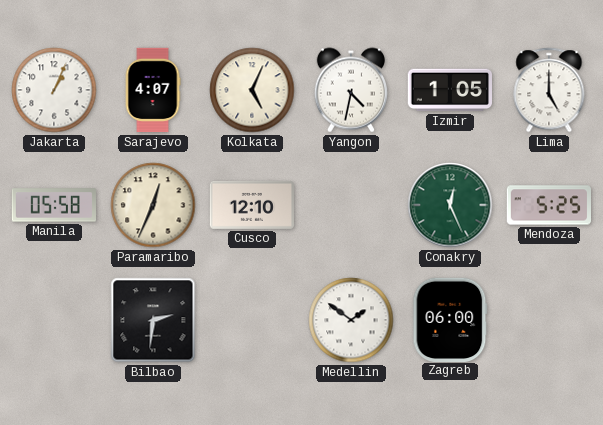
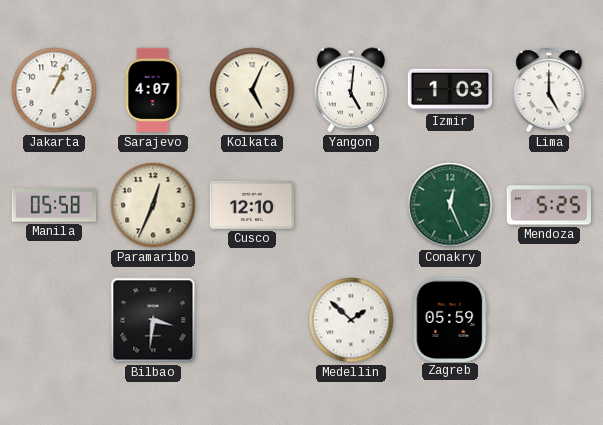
Yangon: 4:32 -> 5:01 (350, 90)
Izmir: 1:05 -> 1:03 (449, 90)
Bilbao: 2:31 -> 3:31 (153, 320)
Medellin: 1:51 -> 1:52 (351, 320)
Zagreb: 06:00 -> 05:59 (450, 319)
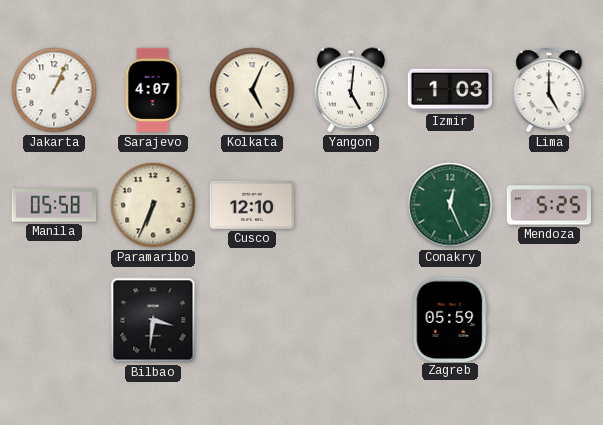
Paramaribo: 12:34 -> 6:34 (153, 205)
Medellin: 1:52 -> none (351, 320)
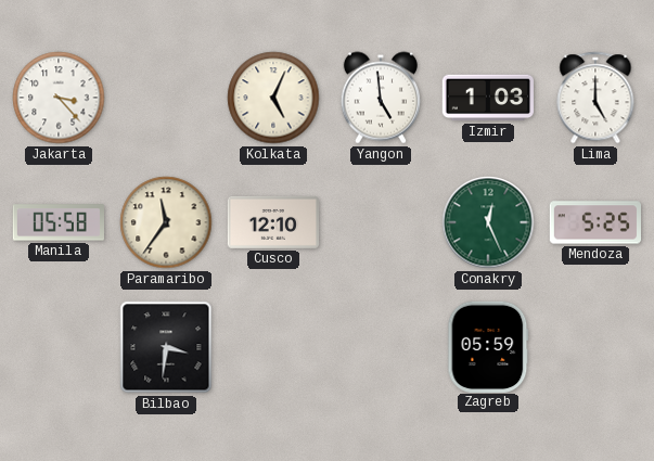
Jakarta: 1:04 -> 3:23 (59, 98)
Sarajevo: 4:07 -> none (153, 90)
Yangon: 5:01 -> 4:59 (380, 98)
Paramaribo: 6:34 -> 11:36 (166, 222)
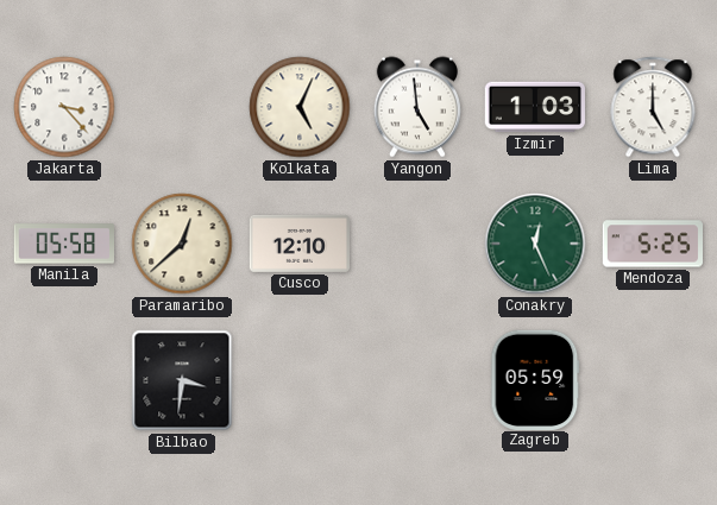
Paramaribo: 11:36 -> 12:38 (182, 244)
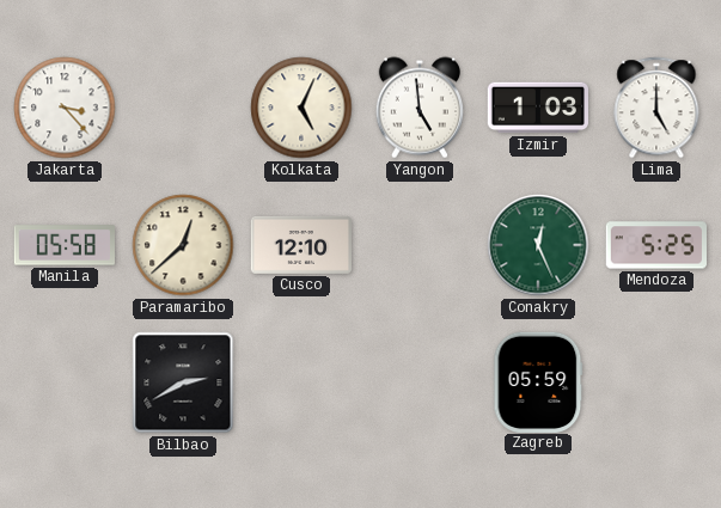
Bilbao: 3:31 -> 2:40 (183, 382)
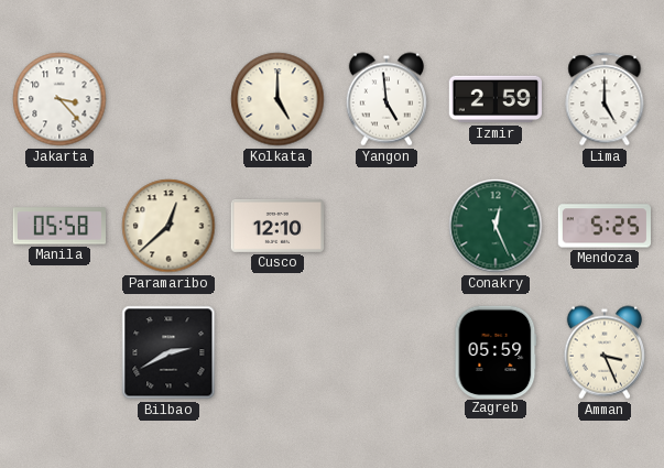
Kolkata: 5:04 -> 5:00 (277, 99)
Izmir: 1:03 -> 2:59 (494, 99)
Amman: none -> 3:26 (603, 352)
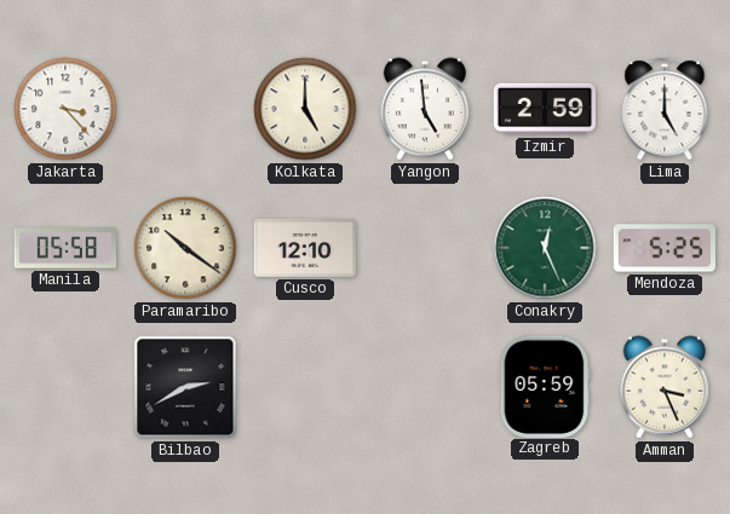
Paramaribo: 12:38 -> 10:21 (185, 248)
